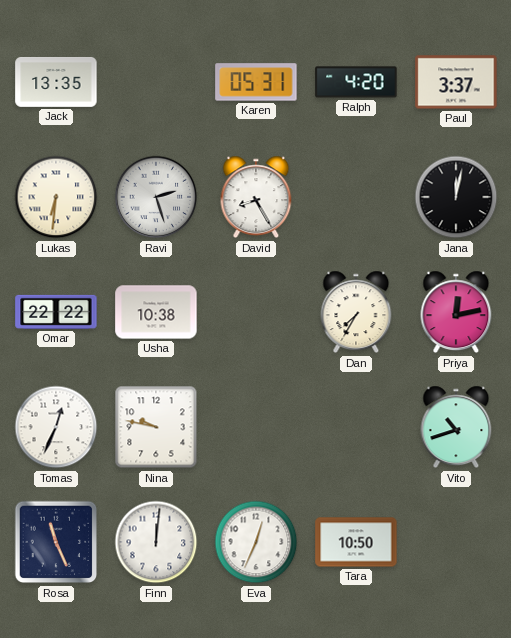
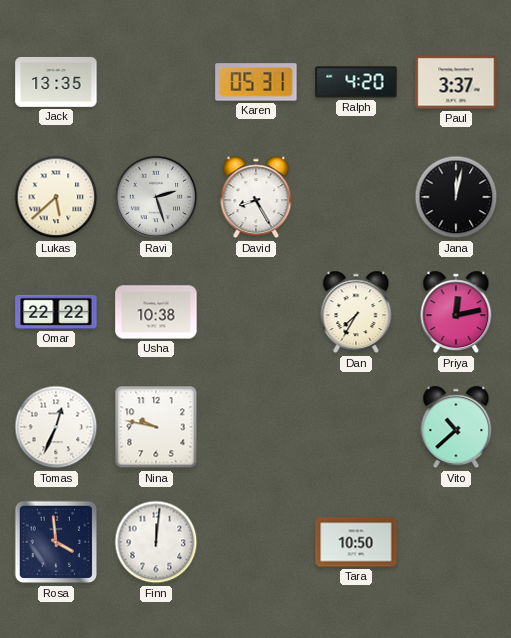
Lukas: 6:31 -> 5:38 (56, 197)
Vito: 10:42 -> 10:38 (456, 427)
Rosa: 11:26 -> 3:59 (56, 542)
Eva: 12:34 -> none (256, 542)
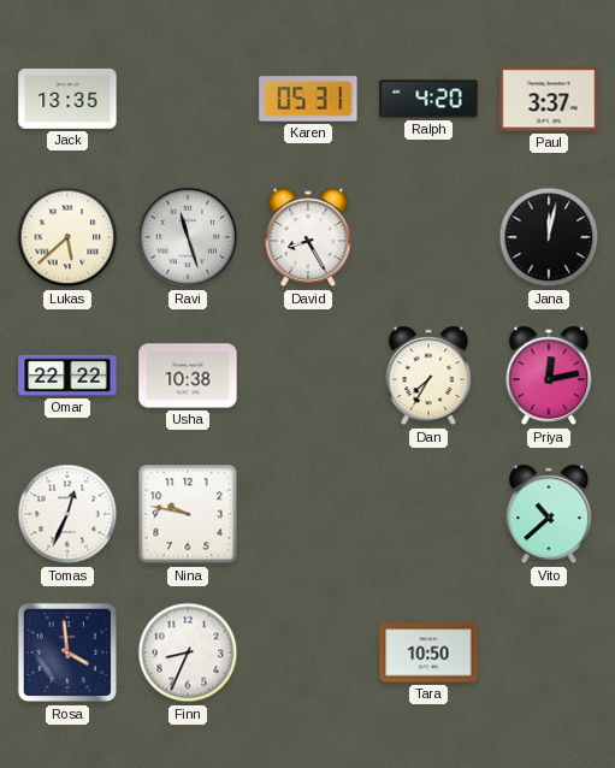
Ravi: 2:27 -> 11:27 (188, 237)
Finn: 12:01 -> 8:34 (188, 652)
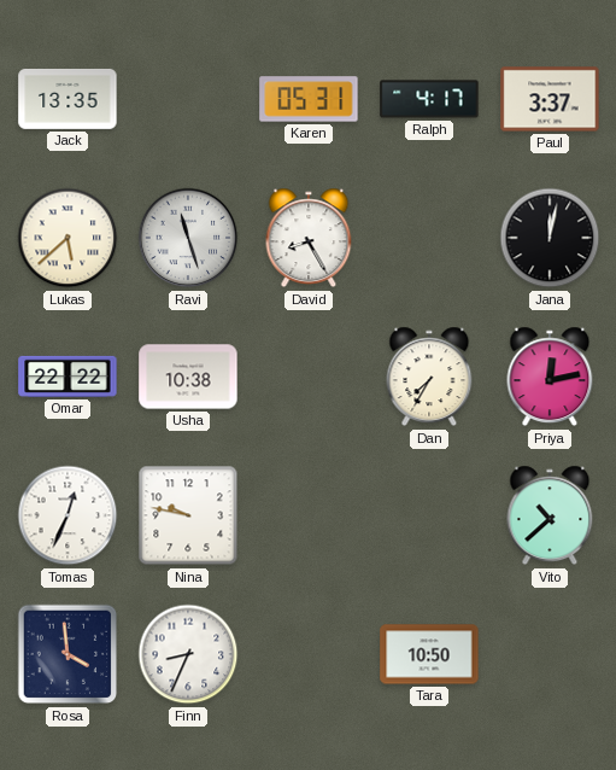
Ralph: 4:20 -> 4:17 (429, 99)
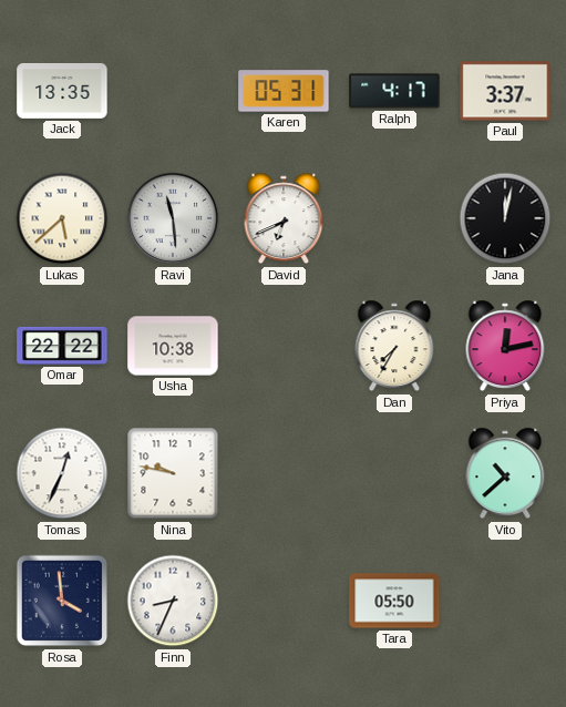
Ravi: 11:27 -> 11:29 (173, 218)
David: 8:25 -> 6:41 (284, 218)
Tara: 10:50 -> 05:50 (394, 601)
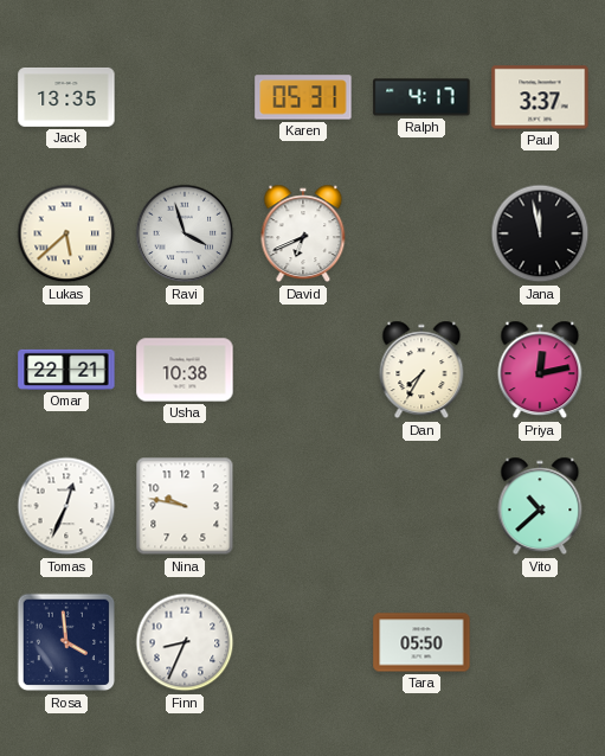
Ravi: 11:29 -> 3:57 (185, 233)
Jana: 12:02 -> 11:58 (540, 233)
Omar: 22:22 -> 22:21 (66, 370)
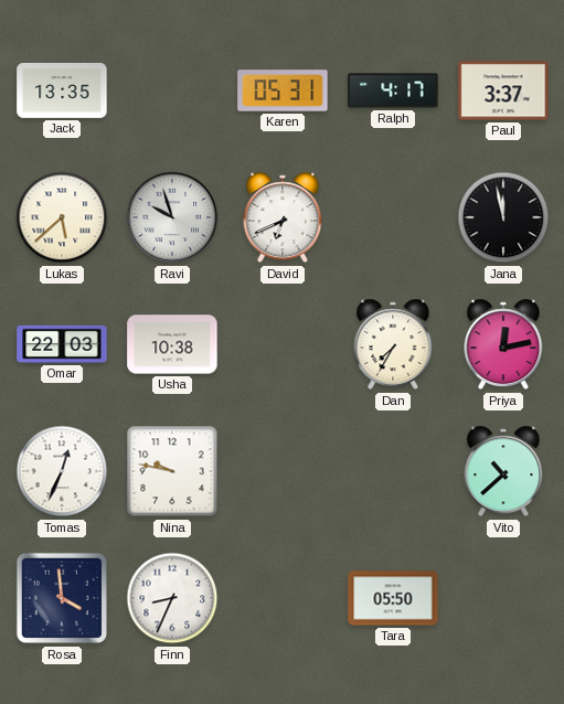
Ravi: 3:57 -> 9:57 (172, 217)
Omar: 22:21 -> 22:03 (62, 344)
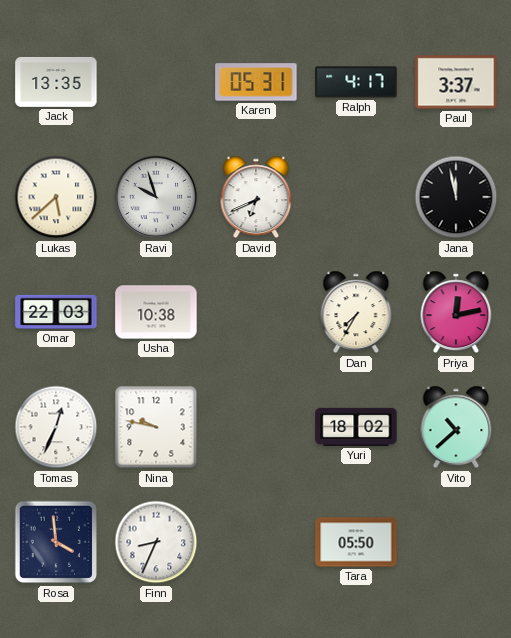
Yuri: none -> 18:02 (356, 427)
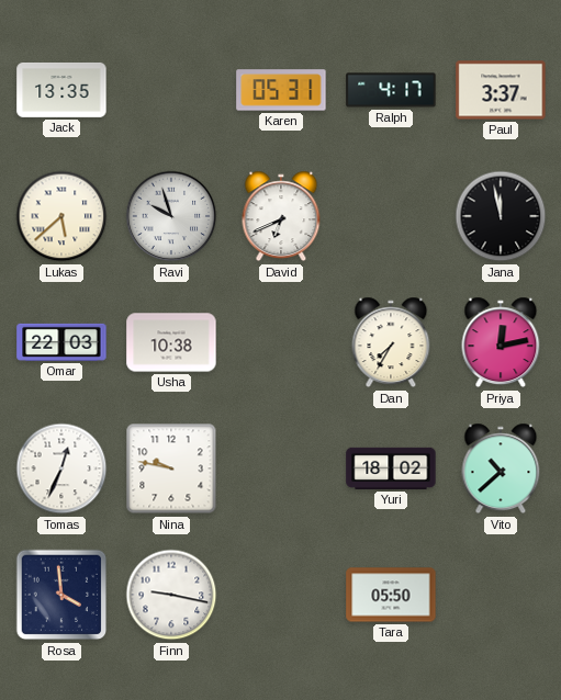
Finn: 8:34 -> 9:17 (171, 595)
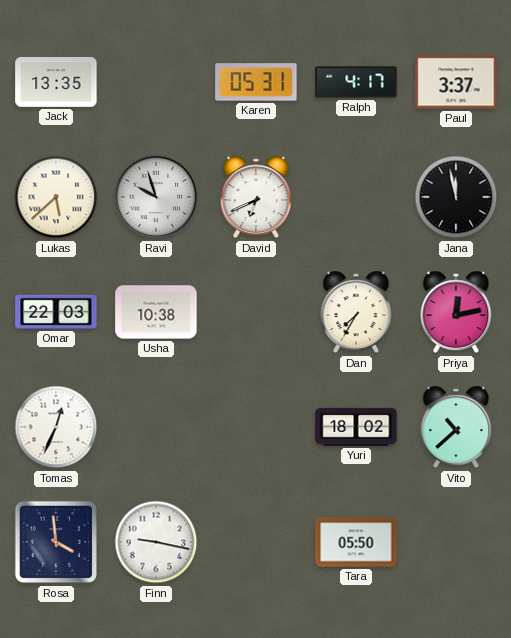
Nina: 9:47 -> none (171, 468)
